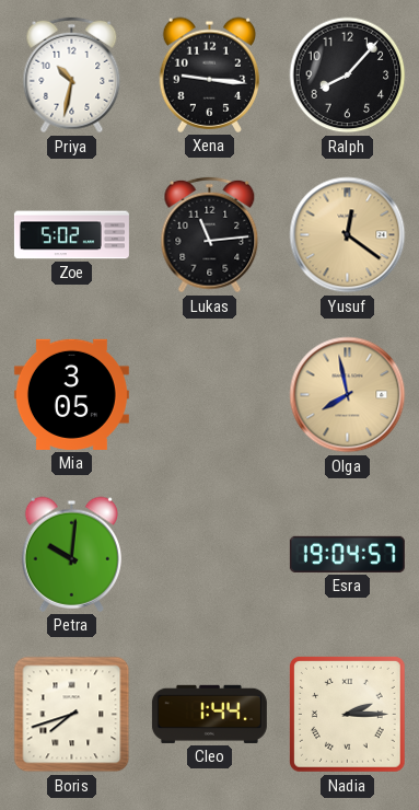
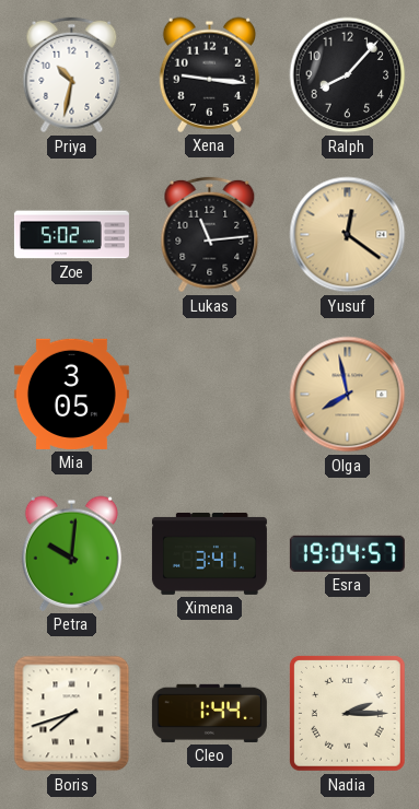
Ximena: none -> 3:41 (209, 553)
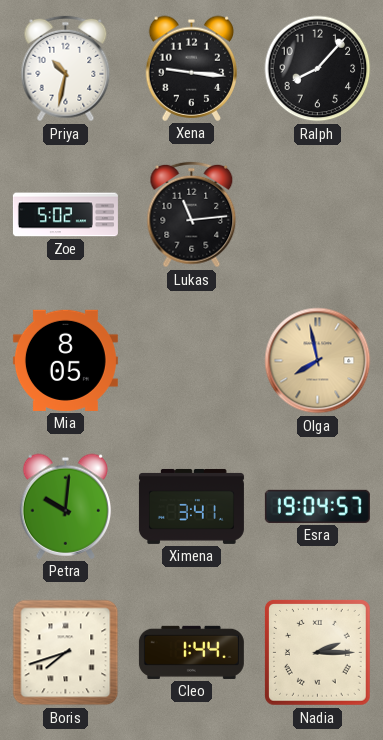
Yusuf: 12:21 -> none (348, 235)
Mia: 3:05 -> 8:05 (65, 360)
